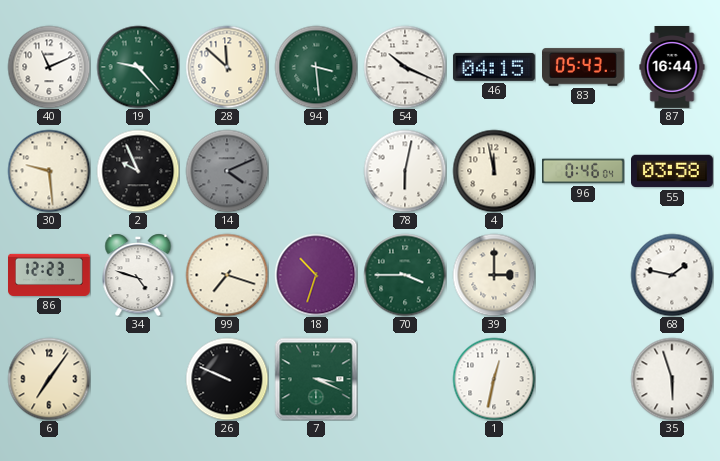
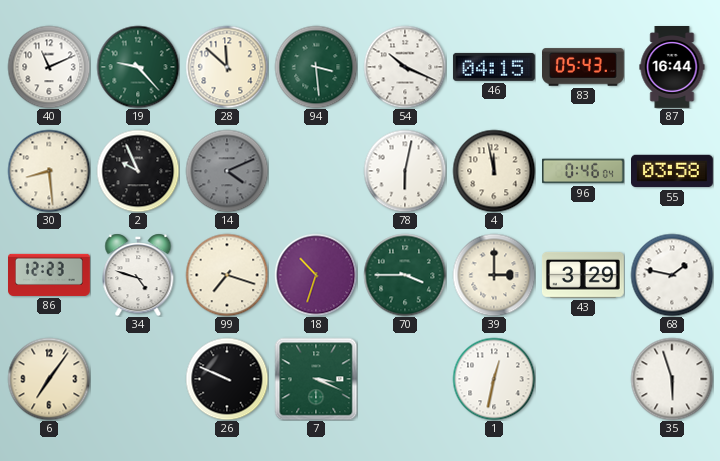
30: 9:29 -> 8:29 (49, 171)
43: none -> 3:29 (583, 275)
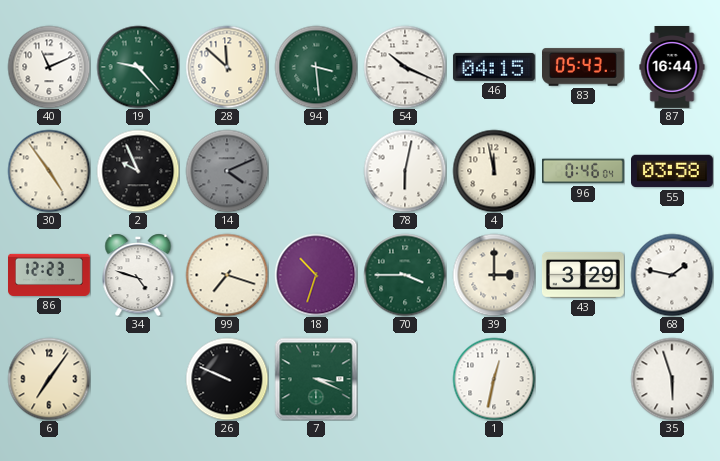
30: 8:29 -> 4:54 (49, 171)
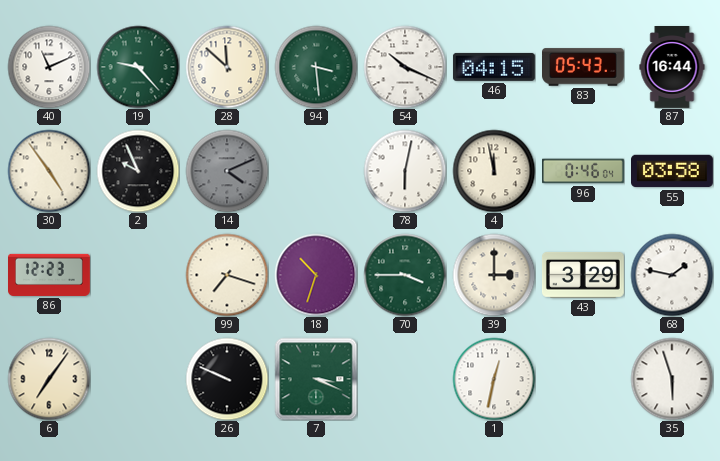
34: 4:48 -> none (138, 275)
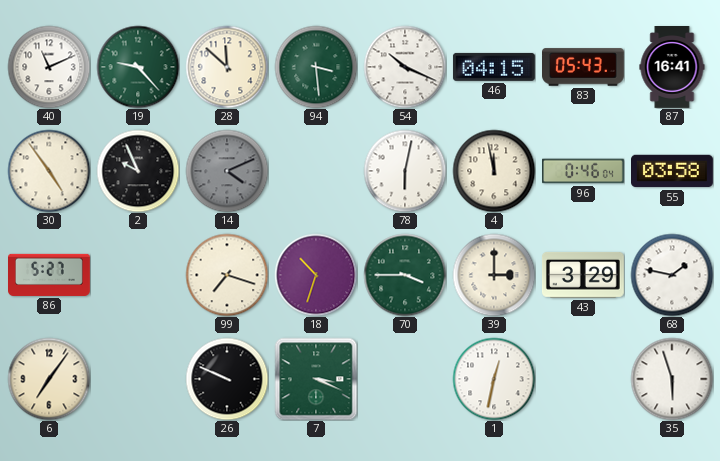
87: 16:44 -> 16:41 (672, 68)
86: 12:23 -> 5:27 (50, 275)
